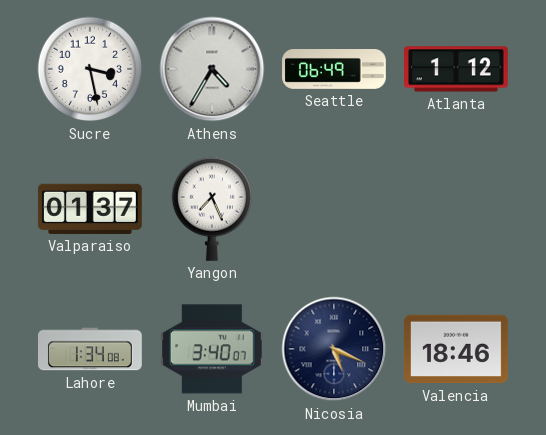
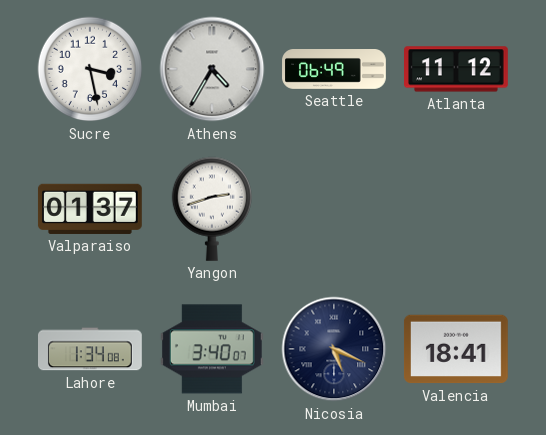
Atlanta: 1:12 -> 11:12 (457, 69)
Yangon: 7:26 -> 2:42 (211, 209)
Valencia: 18:46 -> 18:41 (456, 349)
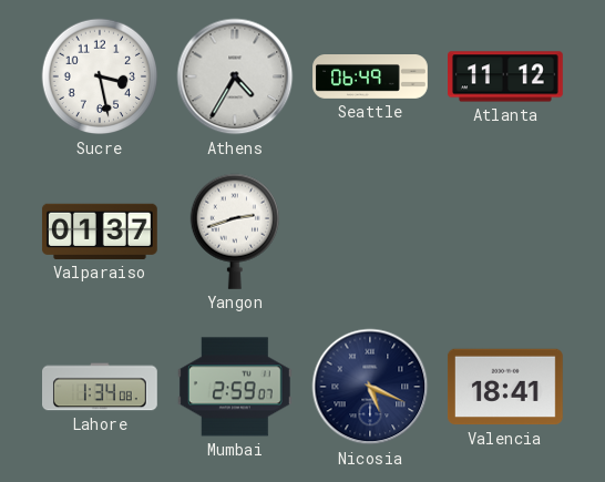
Mumbai: 3:40 -> 2:59 (235, 387)
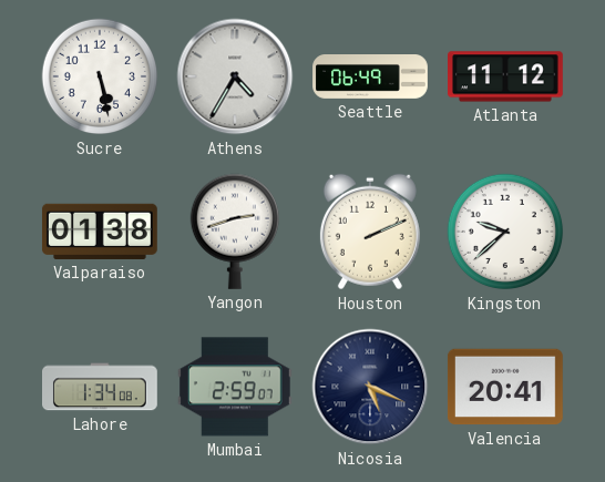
Sucre: 3:28 -> 5:28 (100, 76)
Valparaiso: 01:37 -> 01:38 (100, 232)
Houston: none -> 2:11 (370, 232)
Kingston: none -> 9:38 (505, 232)
Valencia: 18:41 -> 20:41 (505, 387)
